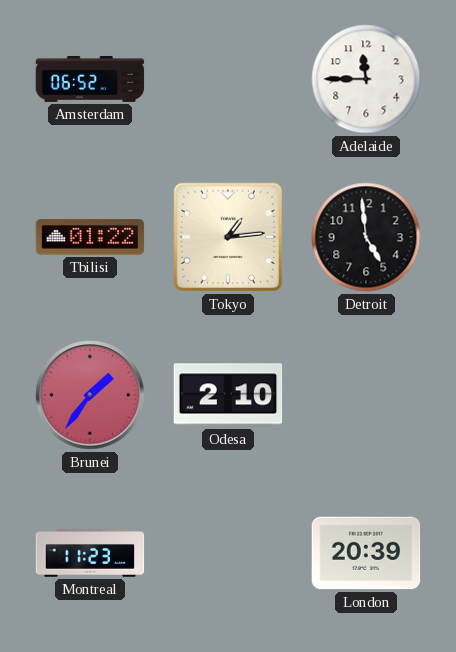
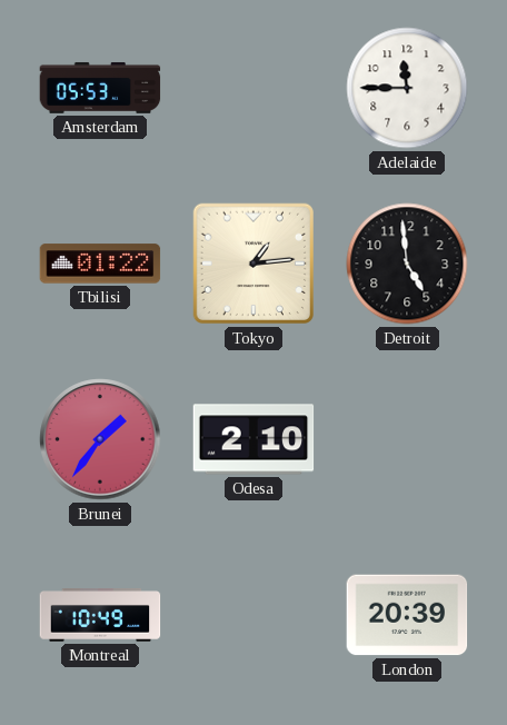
Amsterdam: 06:52 -> 05:53 (100, 88)
Montreal: 11:23 -> 10:49 (100, 615)
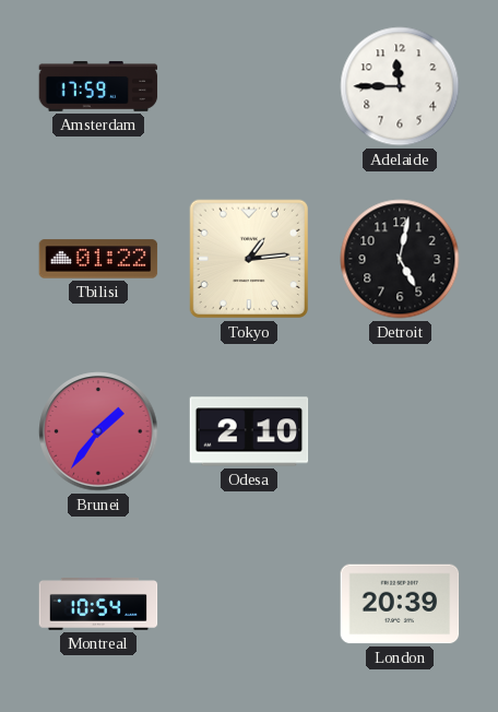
Amsterdam: 05:53 -> 17:59 (98, 86)
Detroit: 4:59 -> 5:02 (400, 259)
Montreal: 10:49 -> 10:54 (98, 604)
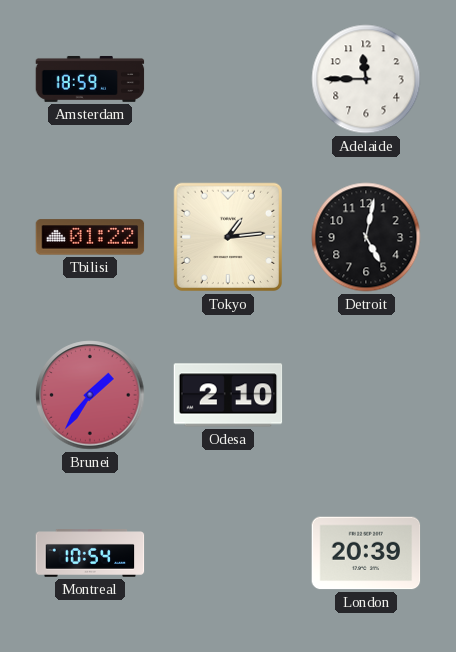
Amsterdam: 17:59 -> 18:59 (90, 79)
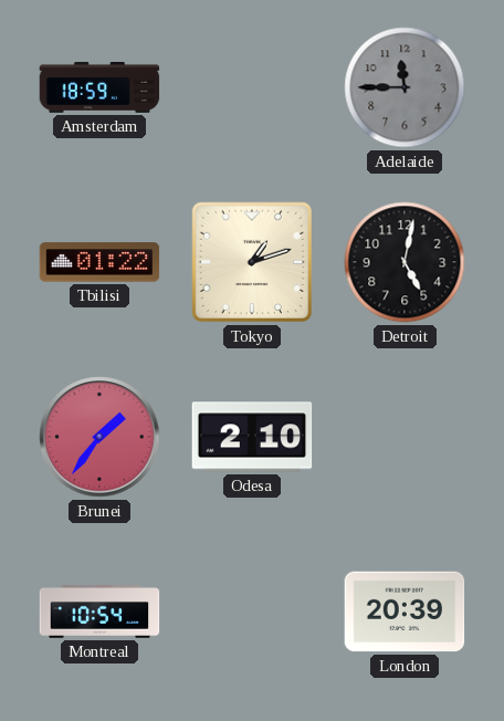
Adelaide dial: white -> grey (405, 87)
Tokyo: 1:14 -> 1:12 (252, 262)
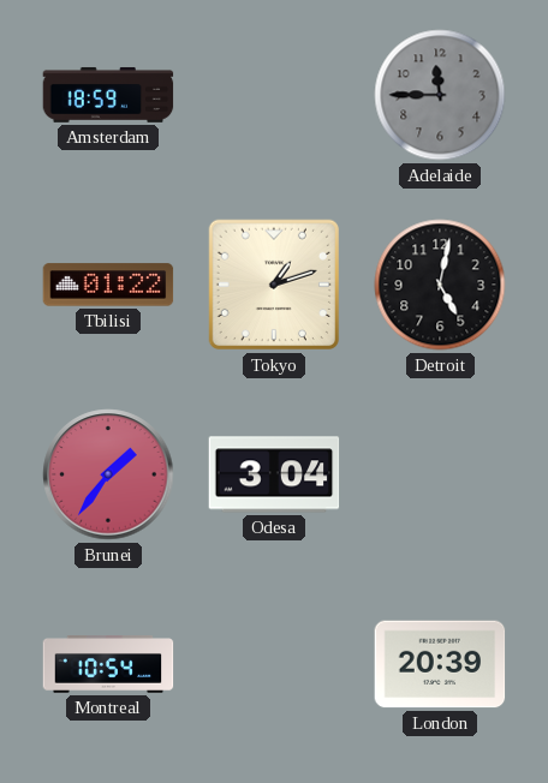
Odesa: 2:10 -> 3:04 (274, 474)
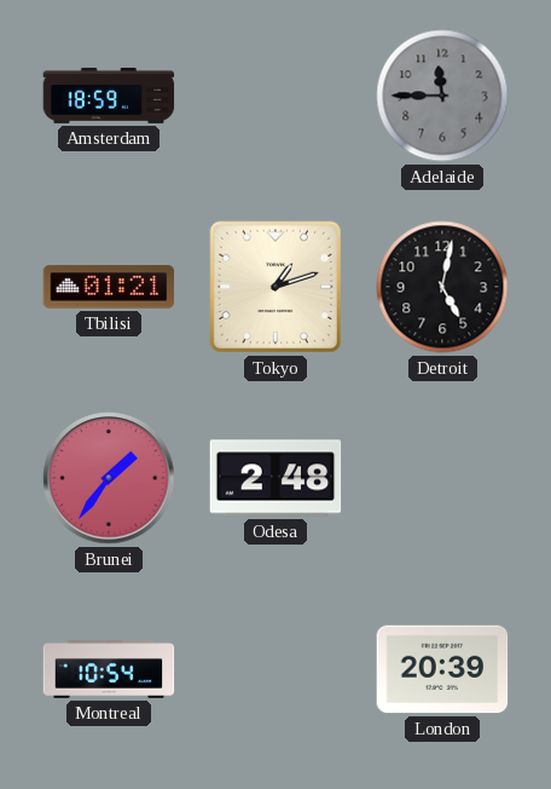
Tbilisi: 01:22 -> 01:21 (109, 287)
Odesa: 3:04 -> 2:48 (275, 478)
